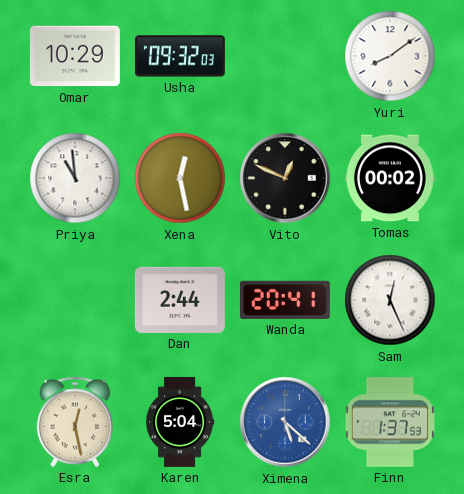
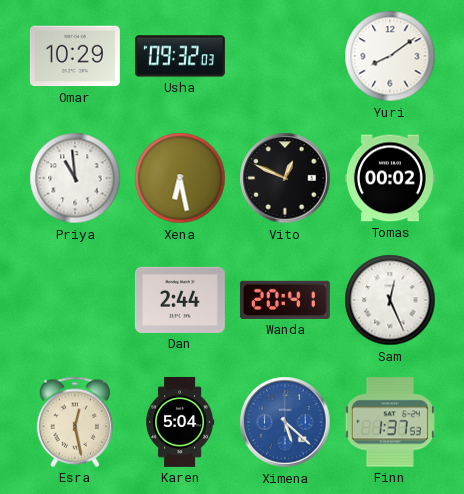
Xena: 12:28 -> 6:28 (180, 178)
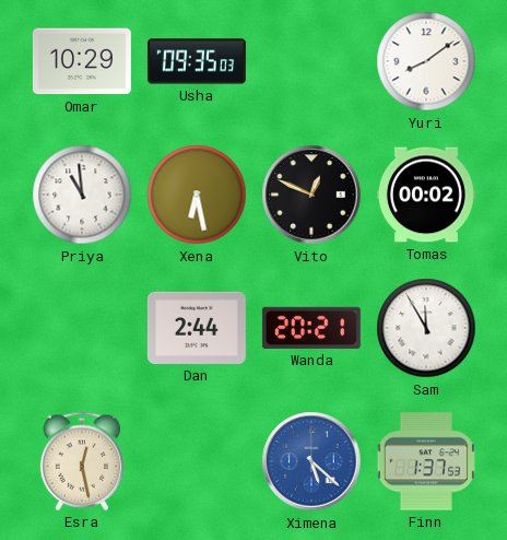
Usha: 09:32 -> 09:35 (197, 61)
Wanda: 20:41 -> 20:21 (311, 328)
Sam: 12:26 -> 11:55 (426, 328)
Karen: 5:04 -> none (180, 422)
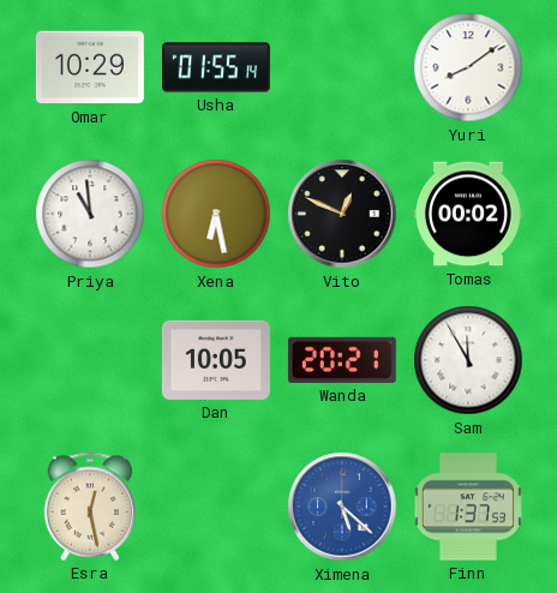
Usha: 09:35 -> 01:55 (216, 67)
Dan: 2:44 -> 10:05 (216, 360)
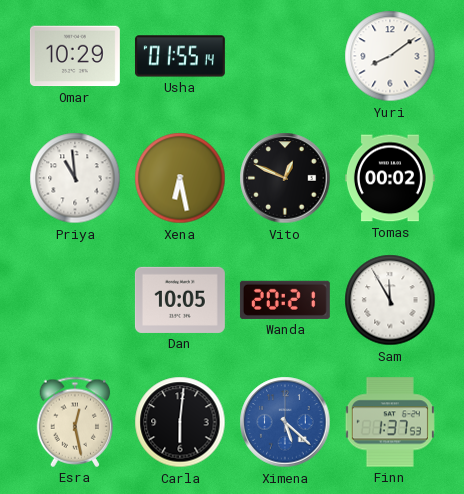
Carla: none -> 6:01 (180, 422)
